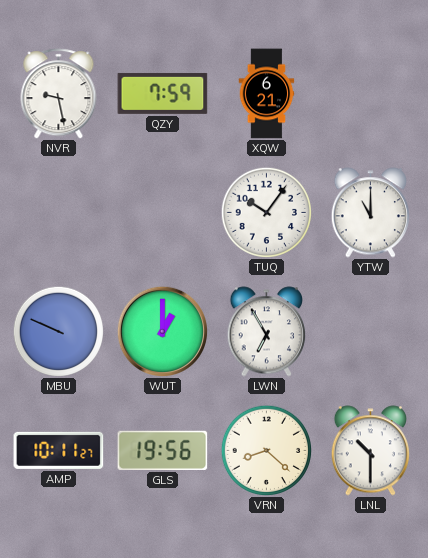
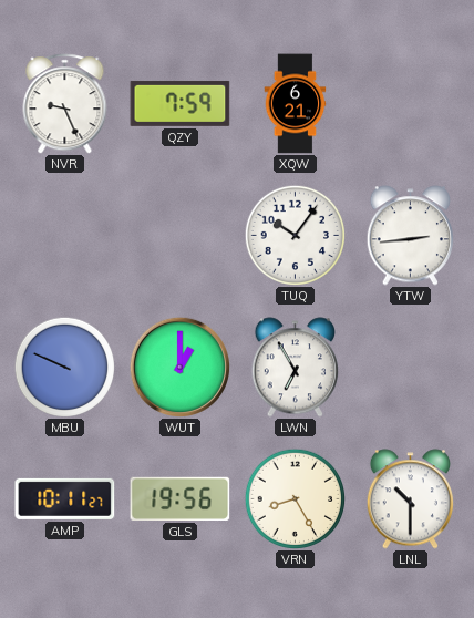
NVR: 9:28 -> 9:26 (65, 104)
YTW: 11:00 -> 2:44 (410, 236)
VRN: 8:22 -> 8:25 (295, 498)
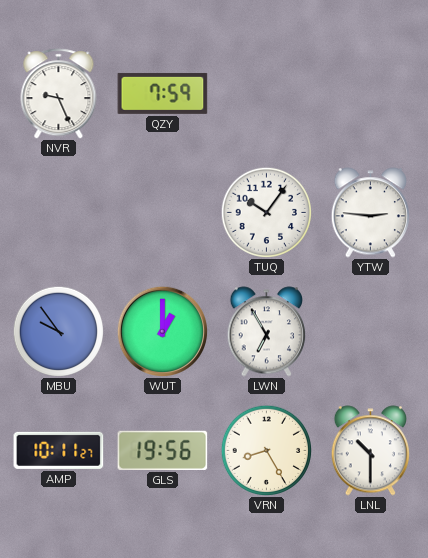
XQW: 6:21 -> none (296, 104)
YTW: 2:44 -> 2:46 (370, 213)
MBU: 9:49 -> 9:54 (58, 331)
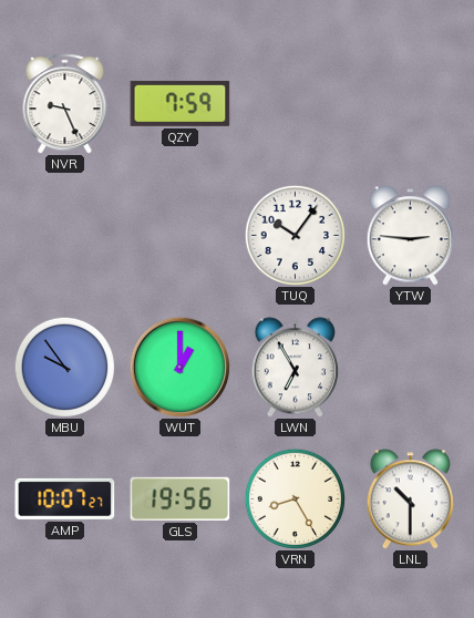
AMP: 10:11 -> 10:07 (65, 498)
